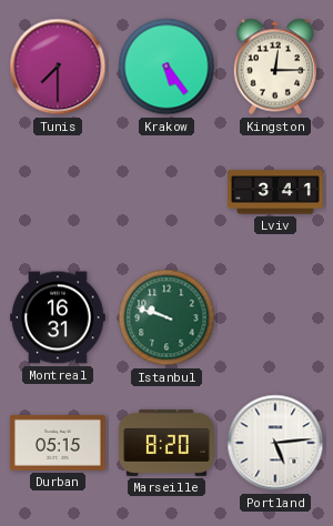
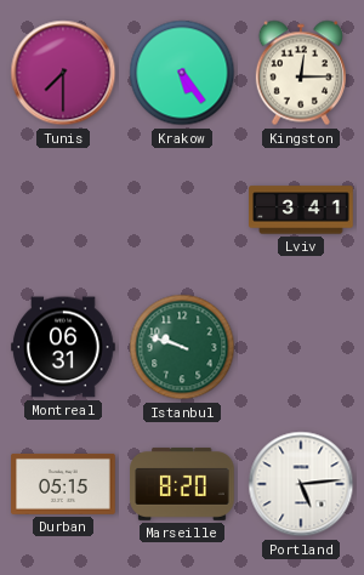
Montreal: 16:31 -> 06:31 (63, 347)
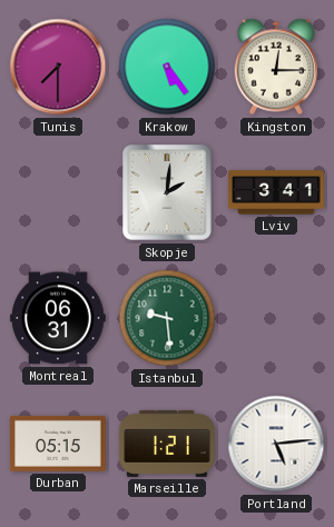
Skopje: none -> 2:01 (167, 192)
Istanbul: 9:48 -> 9:29 (167, 318)
Marseille: 8:20 -> 1:21 (167, 444)
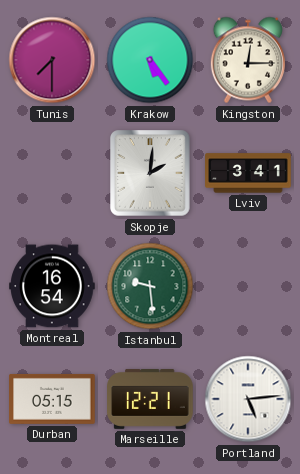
Montreal: 06:31 -> 16:54 (52, 286)
Marseille: 1:21 -> 12:21 (150, 399)
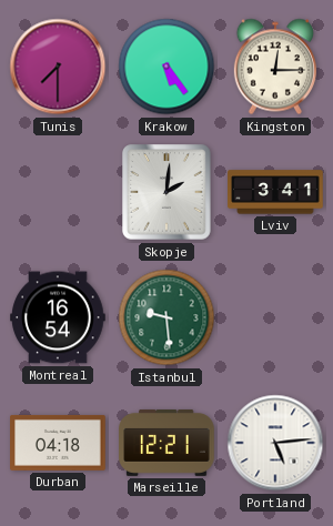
Durban: 05:15 -> 04:18 (58, 443)
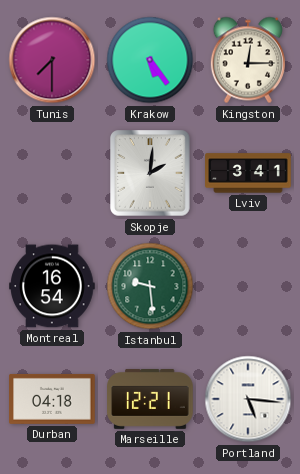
Portland: 5:14 -> 5:16 (248, 399)
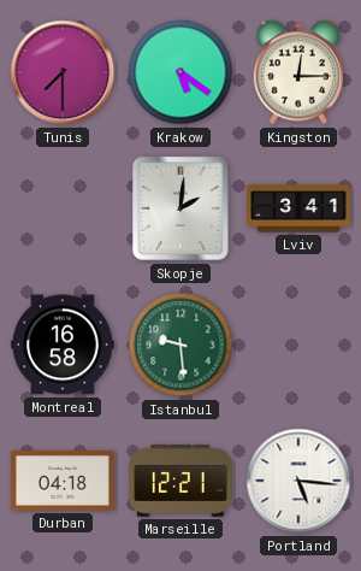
Krakow: 5:24 -> 5:21 (180, 72)
Montreal: 16:54 -> 16:58 (63, 345)
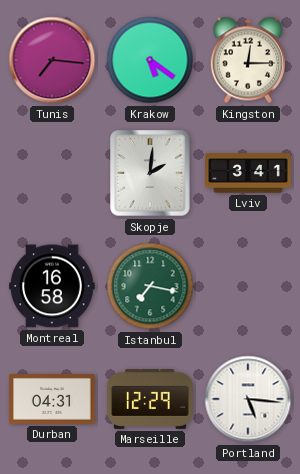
Tunis: 7:30 -> 7:16 (52, 60)
Istanbul: 9:29 -> 7:17 (150, 286)
Durban: 04:18 -> 04:31 (52, 399)
Marseille: 12:21 -> 12:29 (150, 399)
